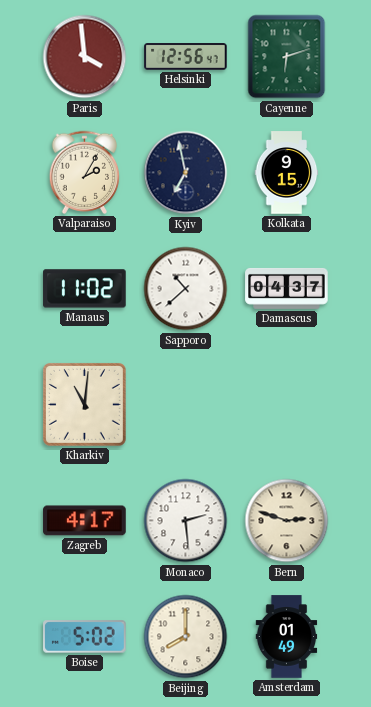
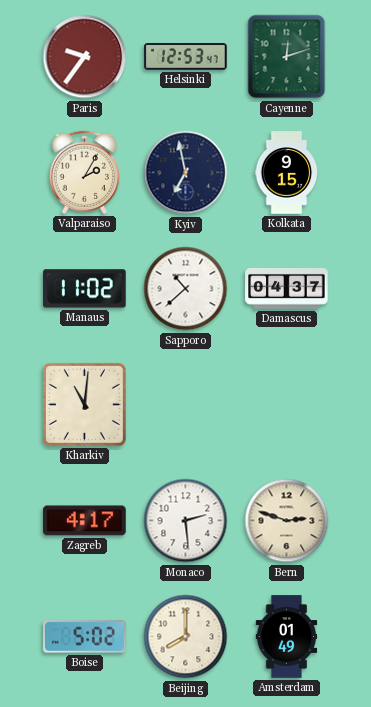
Paris: 3:59 -> 9:36 (85, 57)
Helsinki: 12:56 -> 12:53 (186, 57)
Cayenne: 6:12 -> 12:12 (287, 57)
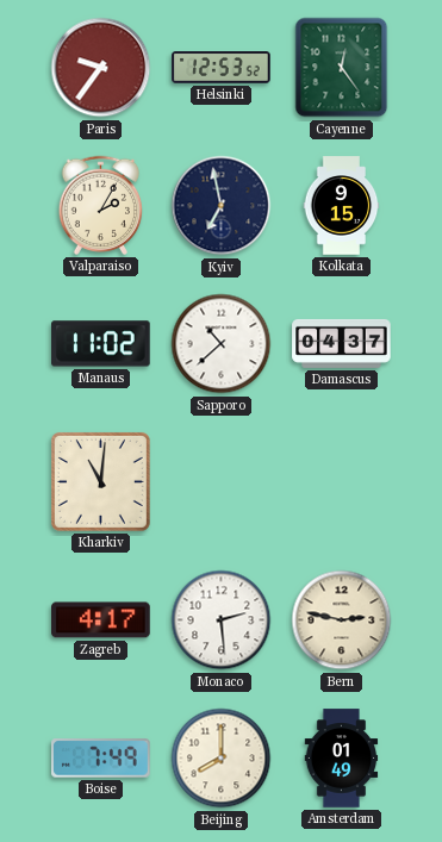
Helsinki: 12:53:47 -> 12:53:52 (222, 68)
Cayenne: 12:12 -> 12:24 (342, 68)
Bern: 2:48 -> 2:47 (342, 620)
Boise: 5:02 -> 7:49 (101, 759)
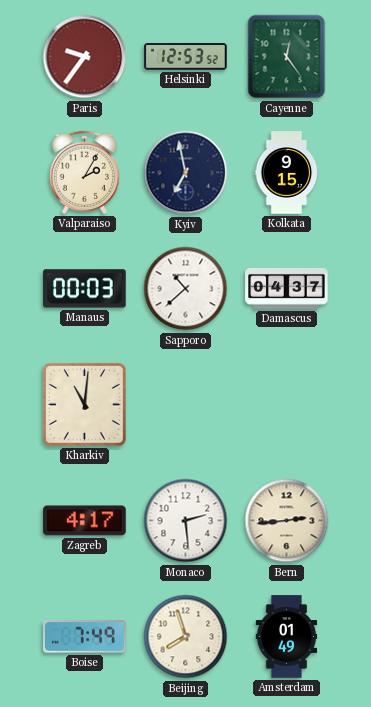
Manaus: 11:02 -> 00:03 (85, 289)
Bern: 2:47 -> 2:44 (287, 521)
Beijing: 8:00 -> 7:57 (186, 637)
